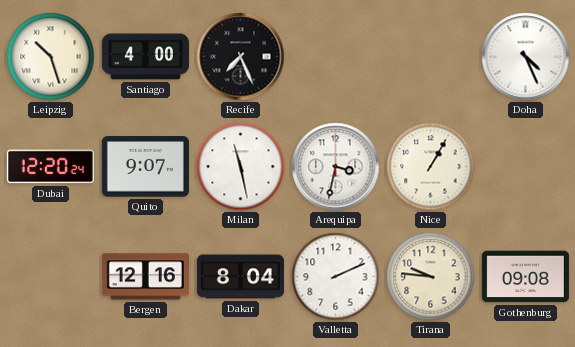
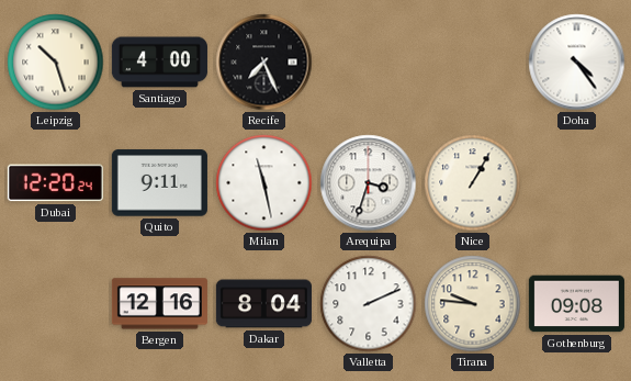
Doha: 4:26 -> 4:24 (577, 63)
Quito: 9:07 -> 9:11 (159, 183)
Arequipa: 3:32 -> 3:33 (369, 183)
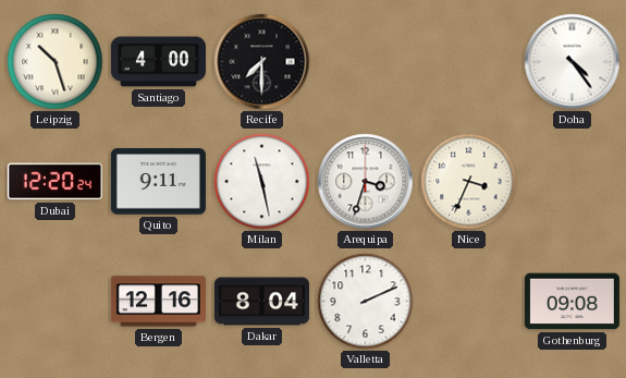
Recife: 7:26 -> 7:30 (262, 62)
Nice: 1:05 -> 3:34 (469, 182)
Tirana: 9:46 -> none (473, 304)
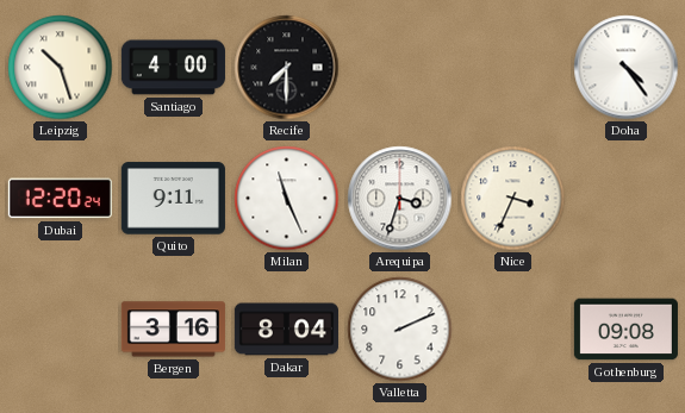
Milan: 11:28 -> 11:26 (287, 199)
Bergen: 12:16 -> 3:16 (173, 330)
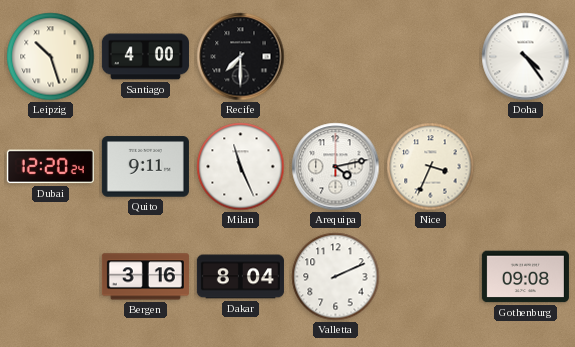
Arequipa: 3:33 -> 4:13 (336, 167)
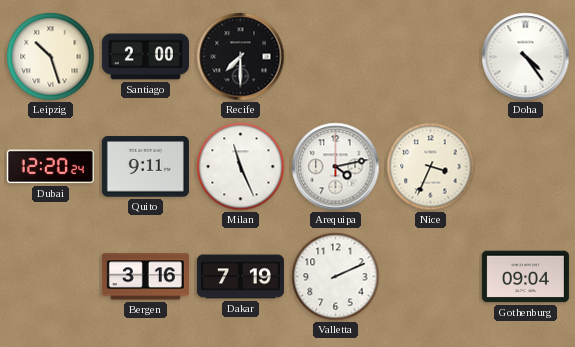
Santiago: 4:00 -> 2:00 (145, 57)
Dakar: 8:04 -> 7:19 (240, 277)
Gothenburg: 09:08 -> 09:04 (525, 277)
